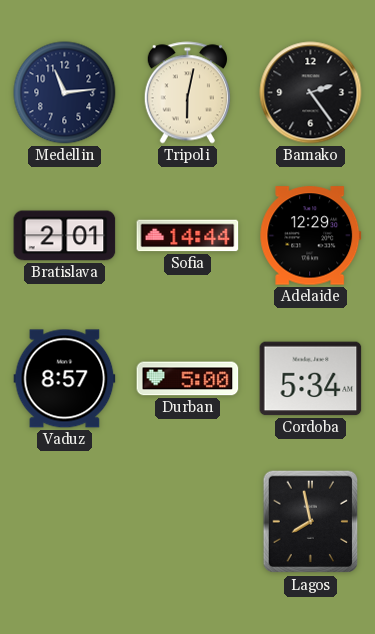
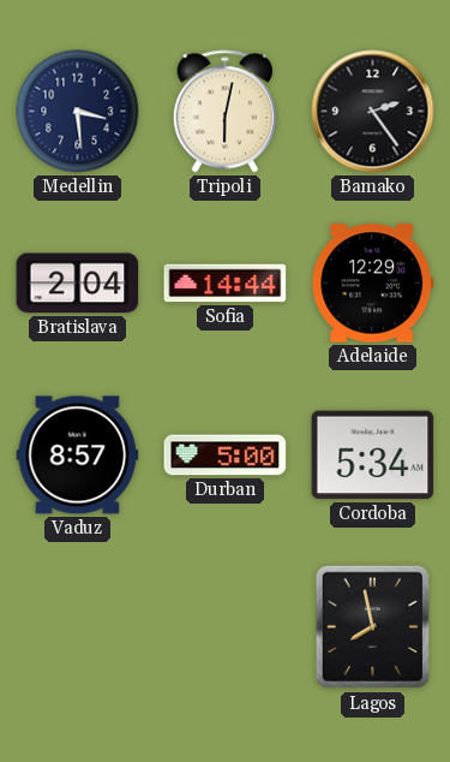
Medellin: 11:14 -> 3:29 (78, 112)
Bratislava: 2:01 -> 2:04 (78, 284)
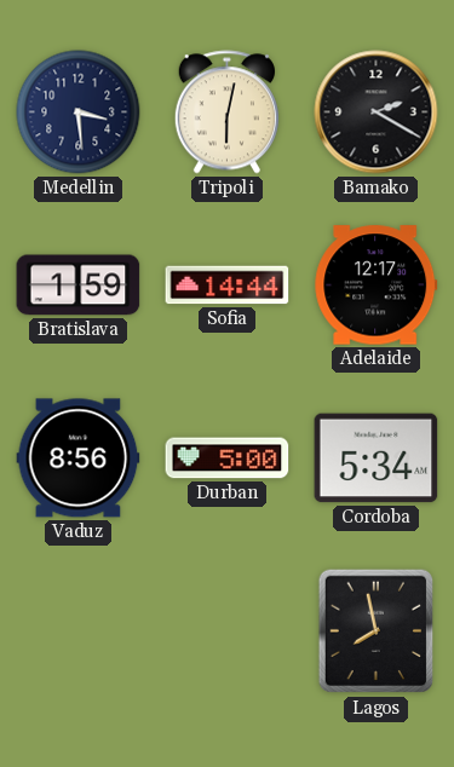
Bamako: 2:24 -> 2:20 (377, 113)
Bratislava: 2:04 -> 1:59 (79, 286)
Adelaide: 12:29 -> 12:17 (377, 286)
Vaduz: 8:57 -> 8:56 (79, 459)
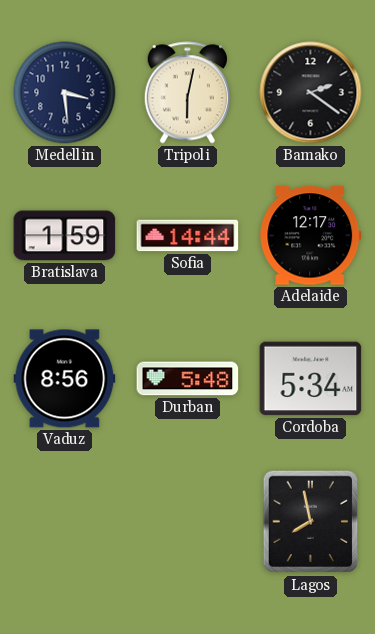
Bamako: 2:20 -> 2:21 (311, 93)
Durban: 5:00 -> 5:48 (188, 379)
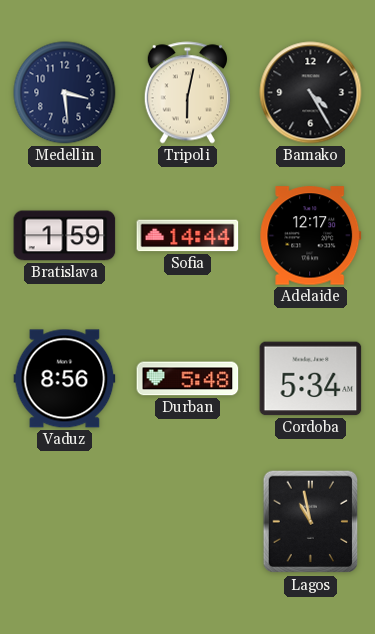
Bamako: 2:21 -> 4:25 (311, 93)
Lagos: 7:58 -> 10:58 (311, 522)
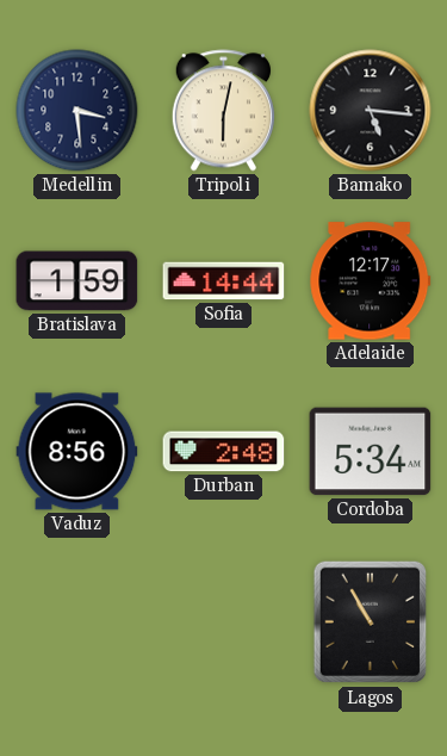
Bamako: 4:25 -> 5:16 (371, 111)
Durban: 5:48 -> 2:48 (224, 452)
Lagos: 10:58 -> 10:55 (371, 622)
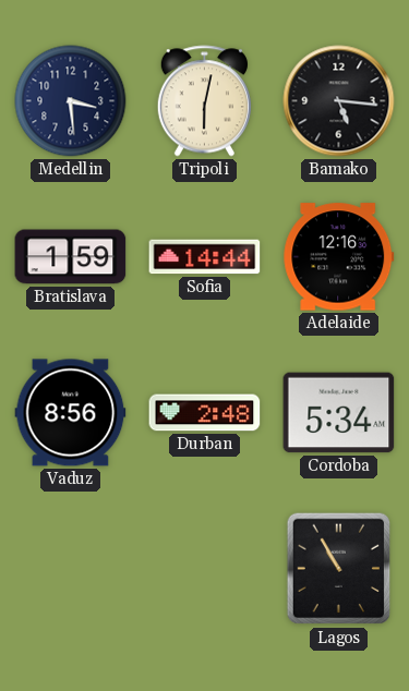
Adelaide: 12:17 -> 12:16 (339, 257)
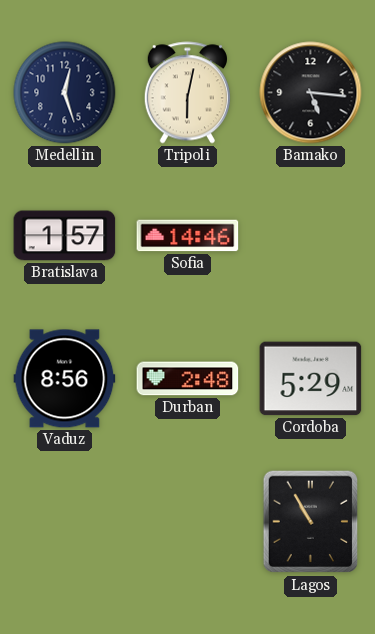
Medellin: 3:29 -> 12:27 (65, 93)
Bratislava: 1:59 -> 1:57 (65, 236)
Sofia: 14:44 -> 14:46 (188, 236)
Adelaide: 12:16 -> none (339, 257)
Cordoba: 5:34 -> 5:29 (311, 379)
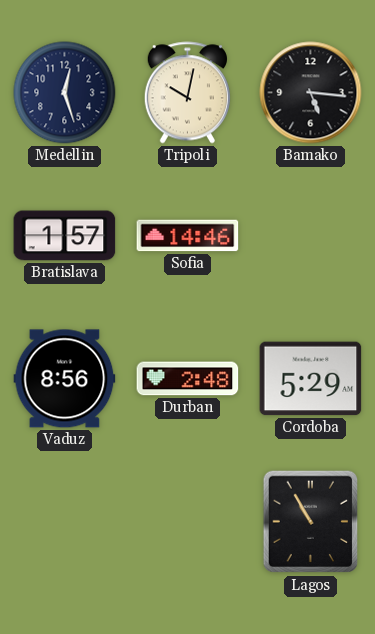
Tripoli: 6:02 -> 10:02 (187, 93)
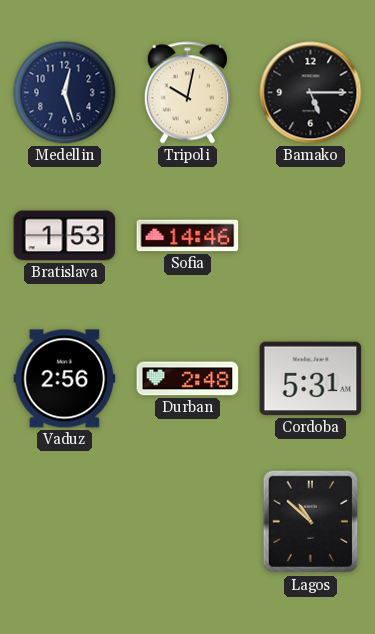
Bamako: 5:16 -> 5:15 (311, 93)
Bratislava: 1:57 -> 1:53 (65, 236)
Vaduz: 8:56 -> 2:56 (65, 379)
Cordoba: 5:29 -> 5:31 (311, 379)
Lagos: 10:55 -> 10:52 (311, 522)
